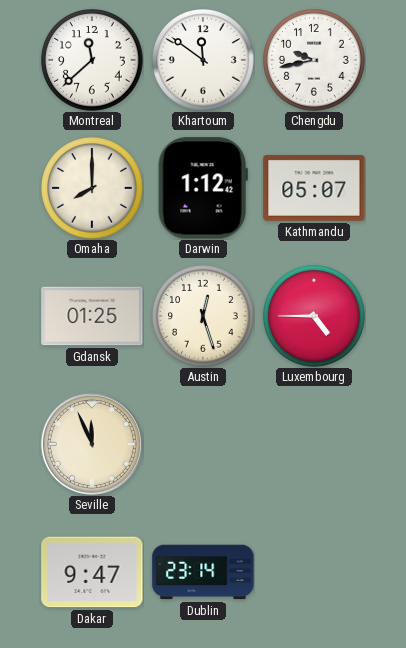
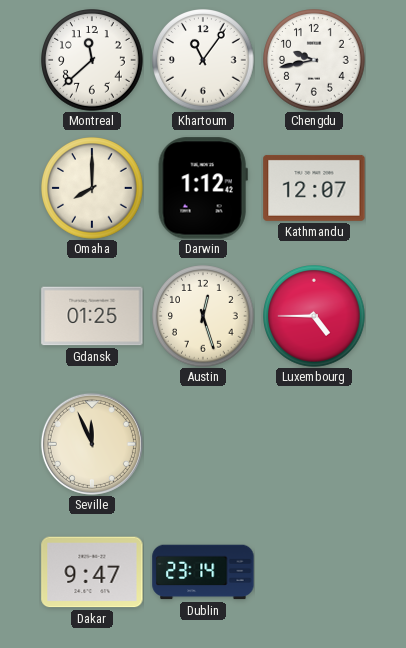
Khartoum: 11:51 -> 11:06 (204, 61)
Kathmandu: 05:07 -> 12:07 (314, 188)
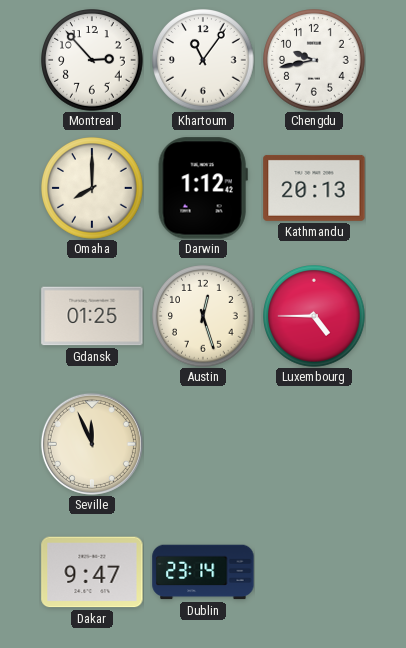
Montreal: 11:38 -> 2:53 (93, 61)
Kathmandu: 12:07 -> 20:13 (314, 188)
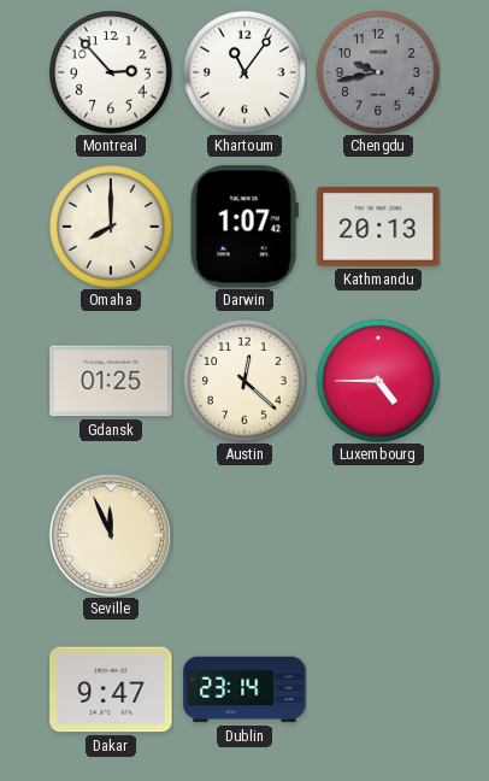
Chengdu dial: white -> grey (379, 74)
Darwin: 1:12 -> 1:07 (244, 227)
Austin: 12:27 -> 12:22 (246, 382)
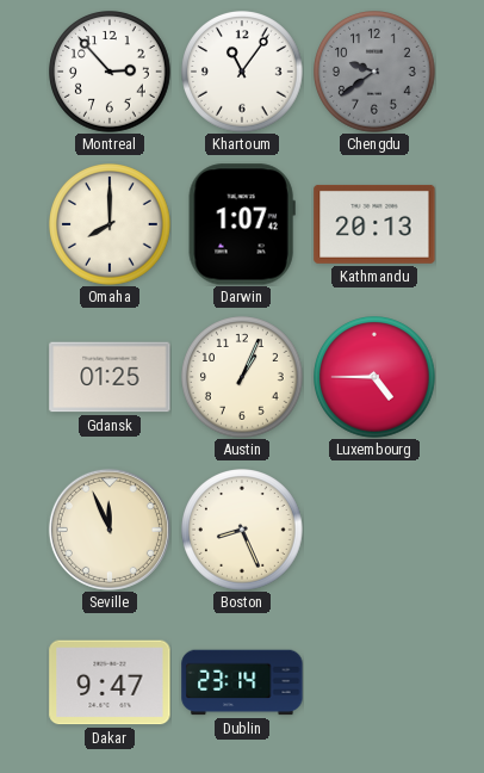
Chengdu: 9:43 -> 9:39 (376, 73)
Austin: 12:22 -> 1:04 (243, 378)
Boston: none -> 8:26 (243, 531)
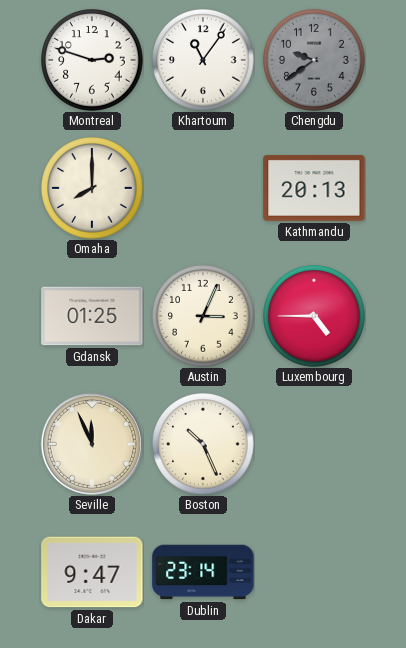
Montreal: 2:53 -> 2:48 (93, 61)
Darwin: 1:07 -> none (242, 224)
Austin: 1:04 -> 3:04 (204, 317)
Boston: 8:26 -> 10:26 (204, 445)
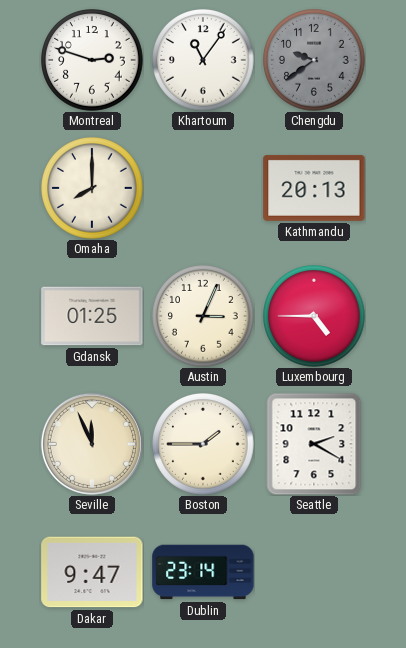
Boston: 10:26 -> 1:45 (204, 445)
Seattle: none -> 2:20 (314, 444)
